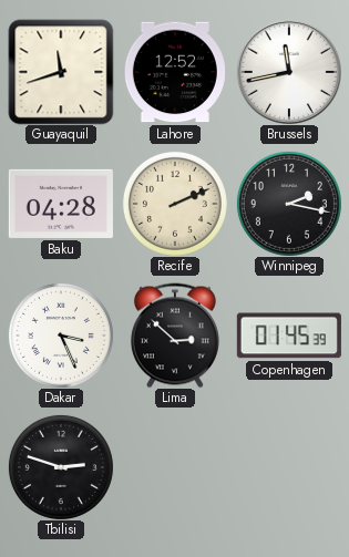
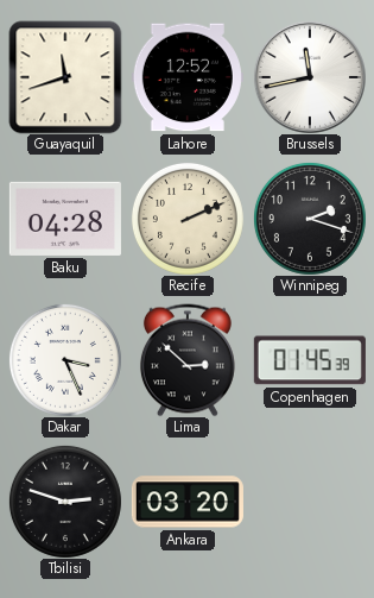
Winnipeg: 2:17 -> 2:18 (310, 219)
Ankara: none -> 03:20 (188, 502)
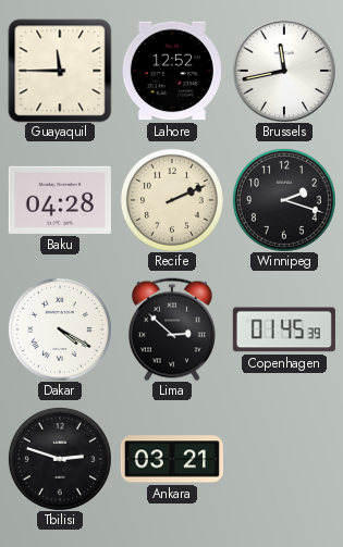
Guayaquil: 11:42 -> 11:45 (60, 71)
Dakar: 3:26 -> 4:20 (60, 330)
Ankara: 03:20 -> 03:21 (172, 459)
